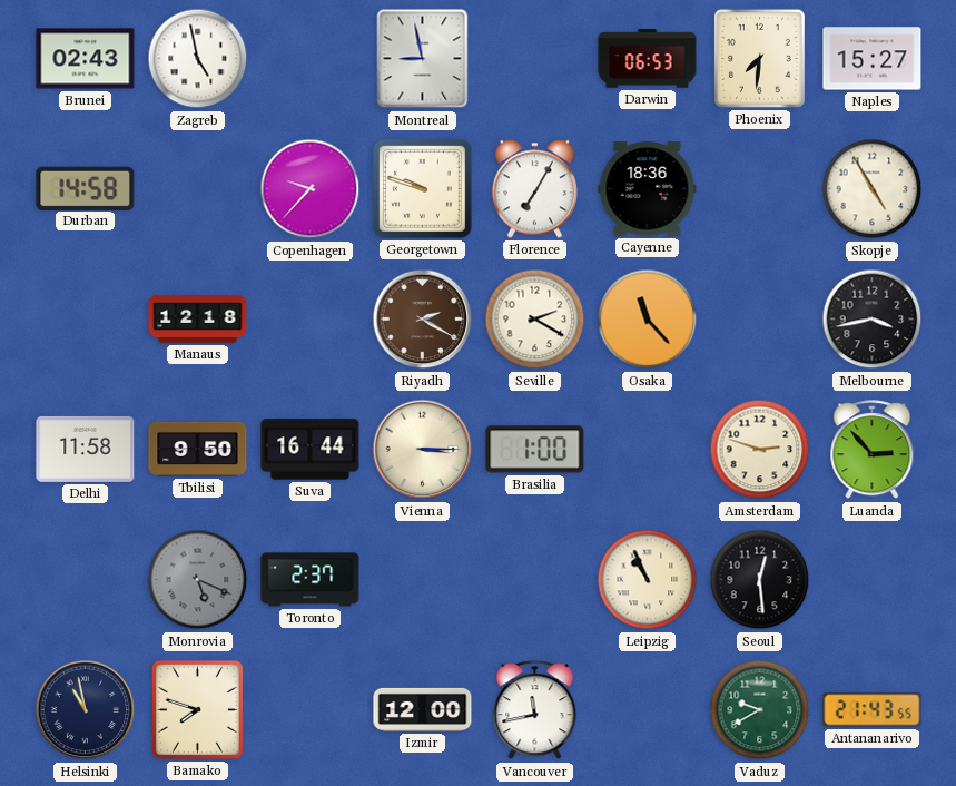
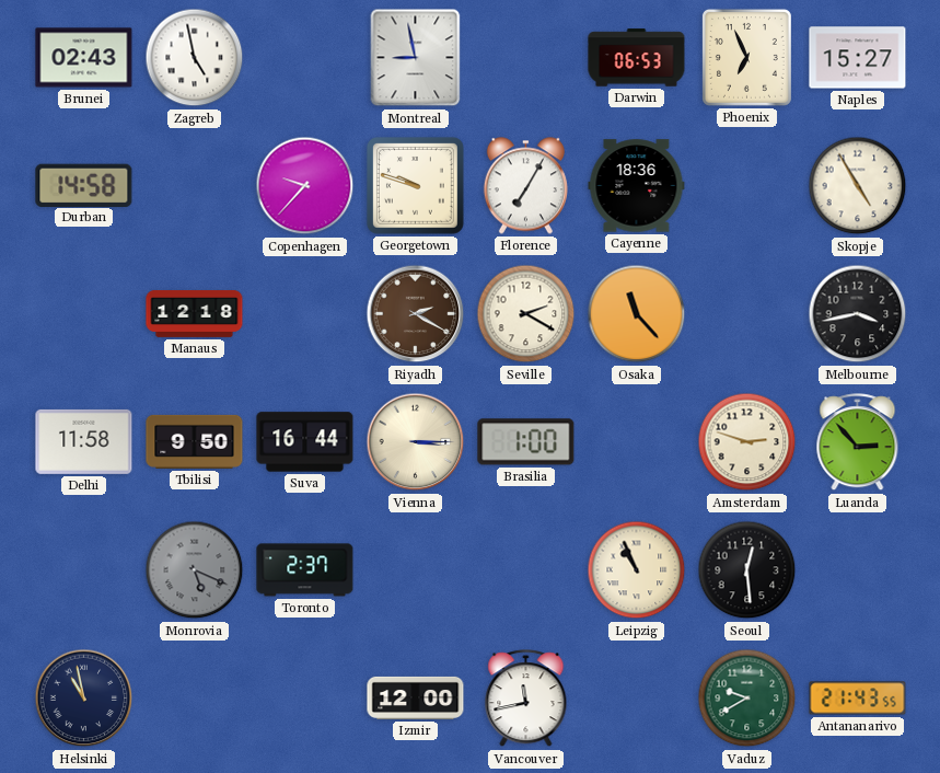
Phoenix: 7:31 -> 6:56 (746, 57)
Bamako: 7:48 -> none (197, 709)
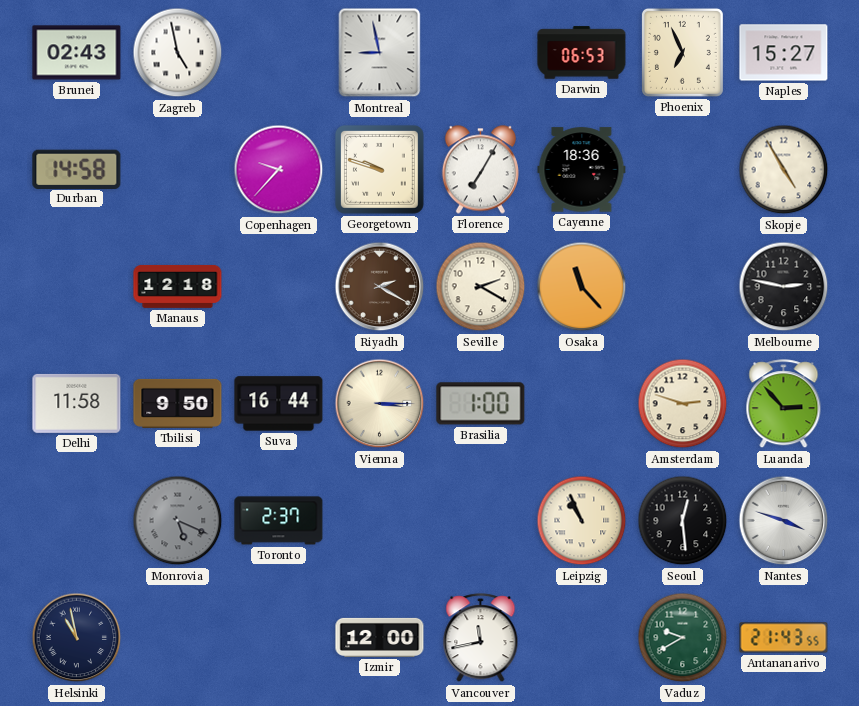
Melbourne: 3:43 -> 2:47 (784, 287)
Nantes: none -> 3:48 (784, 521)
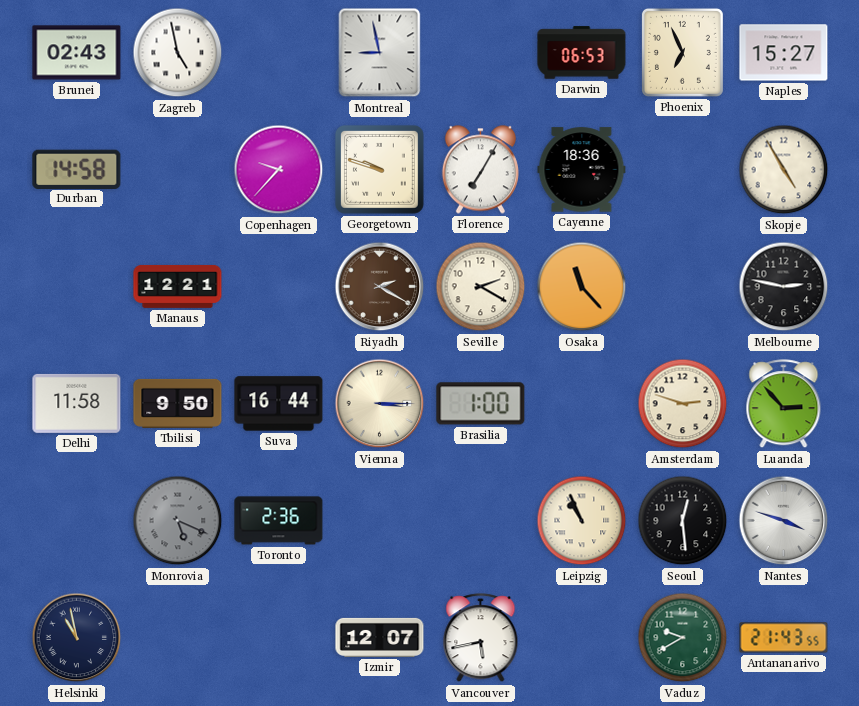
Manaus: 12:18 -> 12:21 (178, 286)
Toronto: 2:37 -> 2:36 (279, 521)
Izmir: 12:00 -> 12:07 (380, 637)
Vancouver: 11:43 -> 5:43 (481, 638)
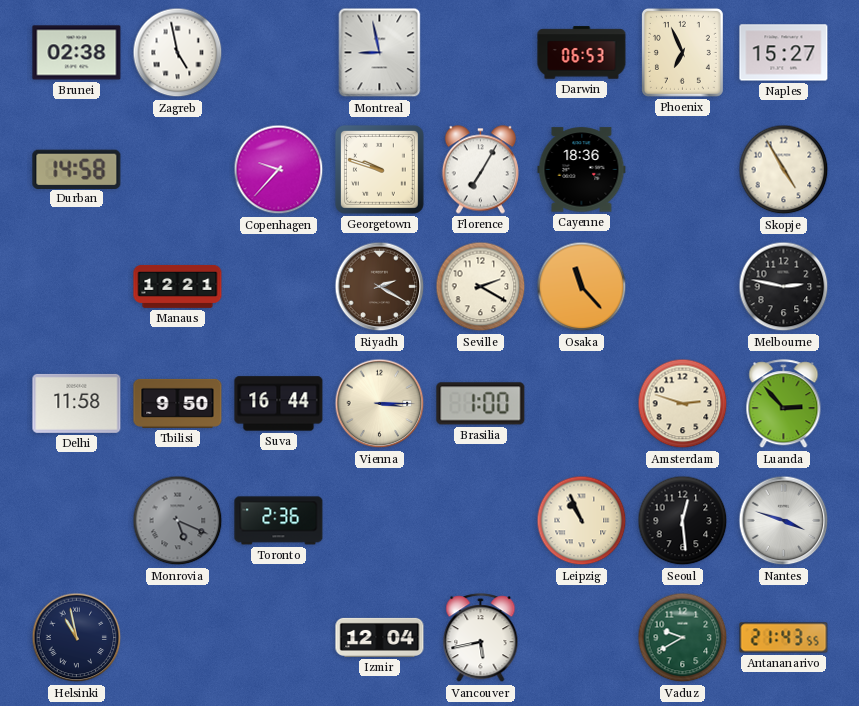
Brunei: 02:43 -> 02:38 (77, 53)
Izmir: 12:07 -> 12:04 (380, 637)
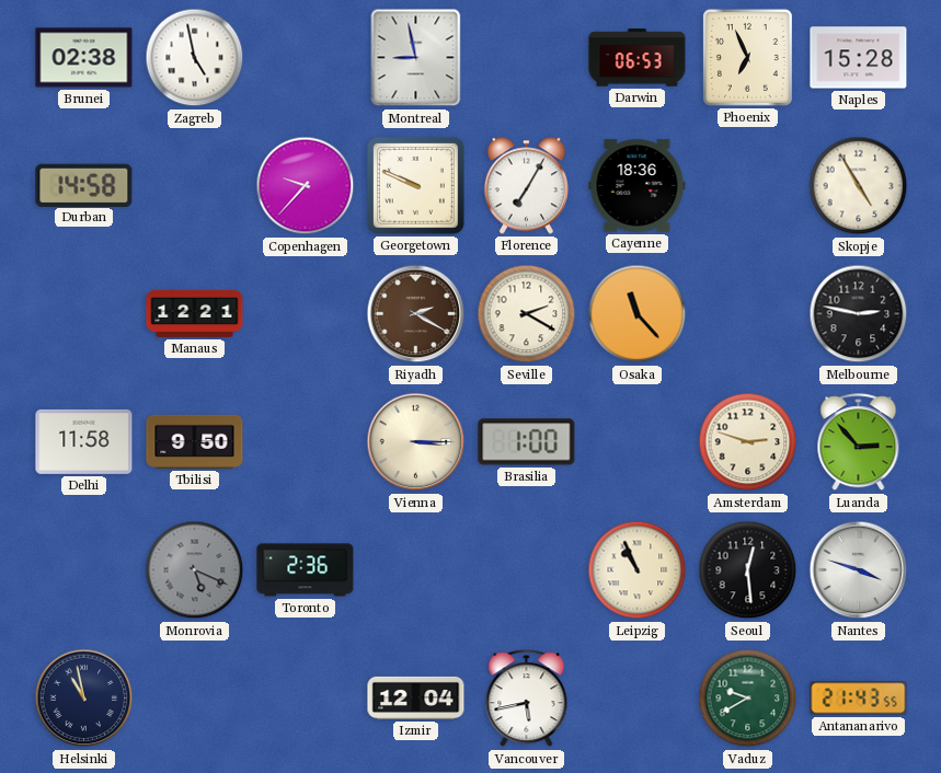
Naples: 15:27 -> 15:28 (859, 58)
Georgetown: 9:48 -> 9:49 (415, 185)
Suva: 16:44 -> none (279, 404)
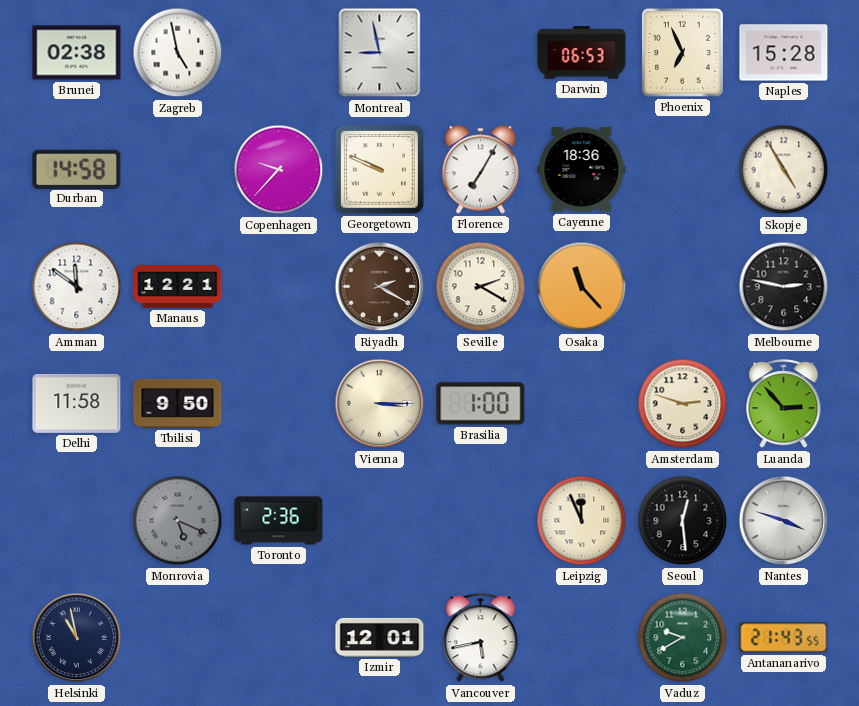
Amman: none -> 11:51 (77, 287)
Leipzig: 10:56 -> 11:56 (582, 521)
Izmir: 12:04 -> 12:01 (380, 637)
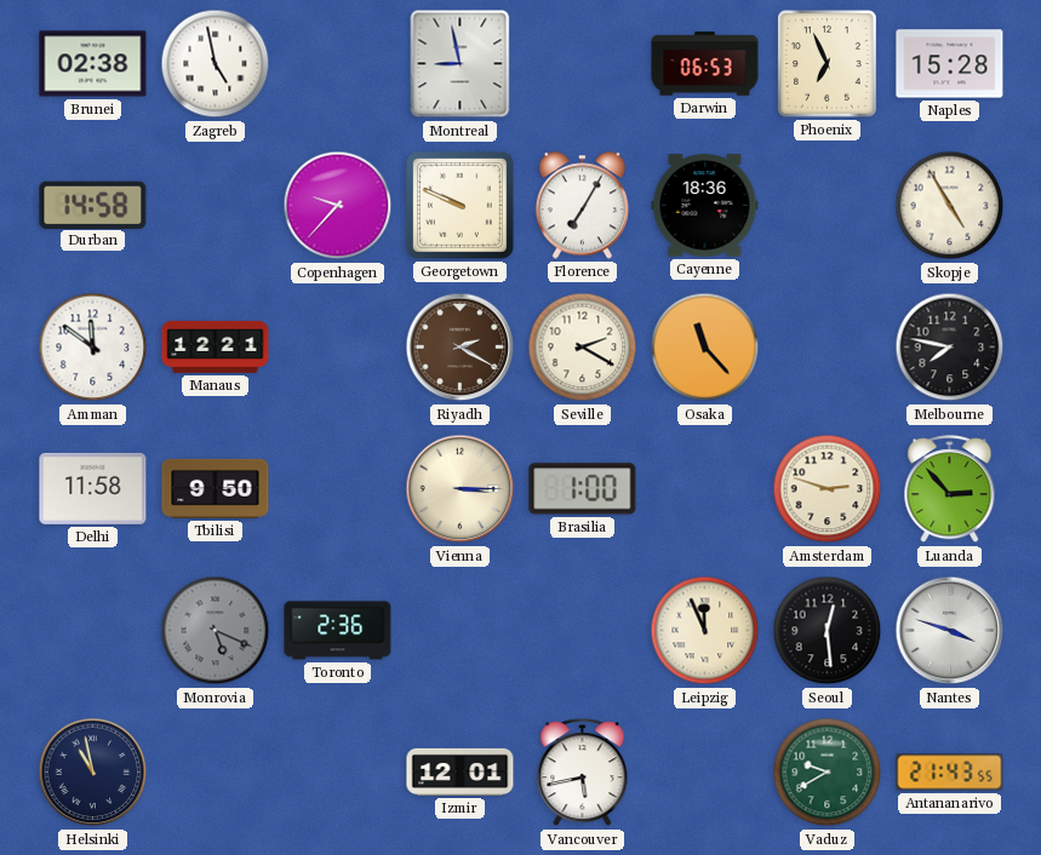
Melbourne: 2:47 -> 7:47 (950, 348)
